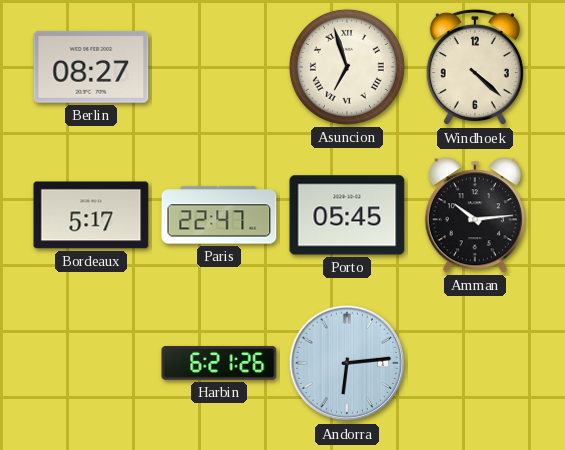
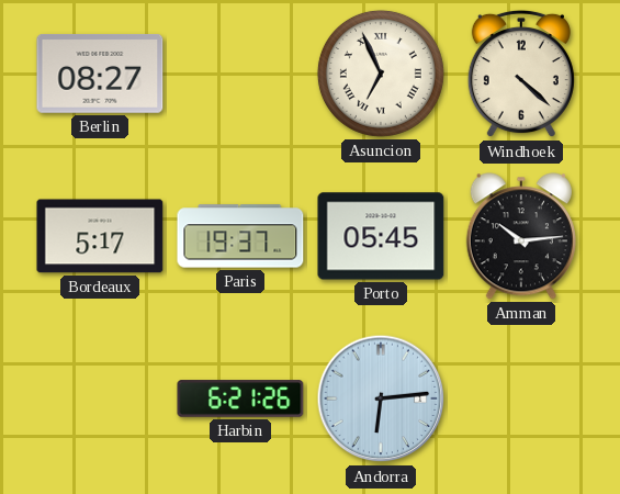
Asuncion: 6:57 -> 6:56 (381, 74)
Paris: 22:47 -> 19:37 (240, 236)
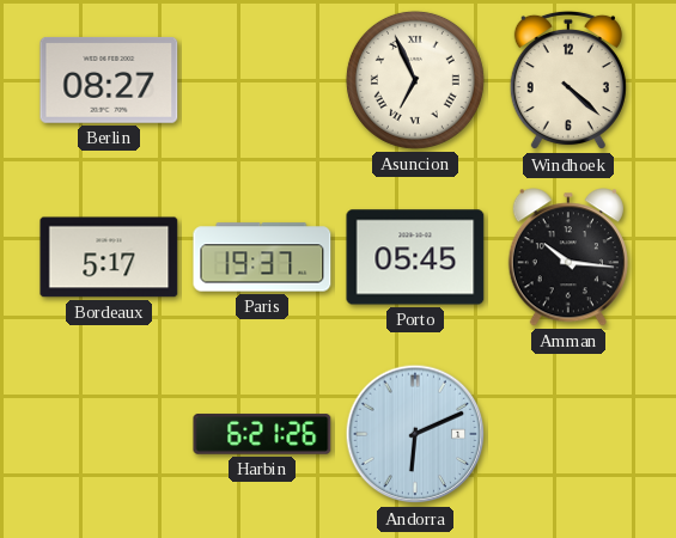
Amman: 10:14 -> 10:16 (568, 257)
Andorra: 6:14 -> 6:11 (415, 434)
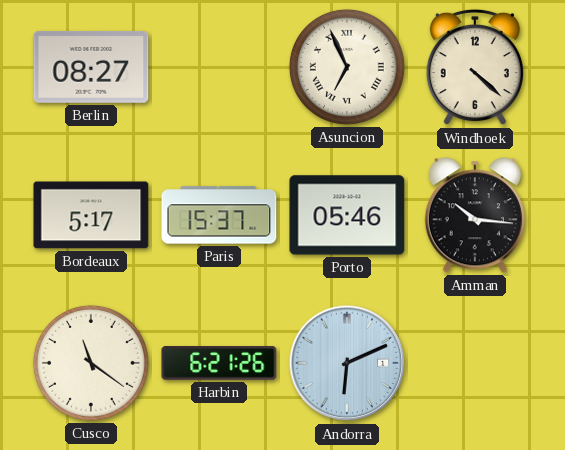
Paris: 19:37 -> 15:37 (219, 215)
Porto: 05:45 -> 05:46 (347, 215)
Cusco: none -> 11:21 (91, 363)
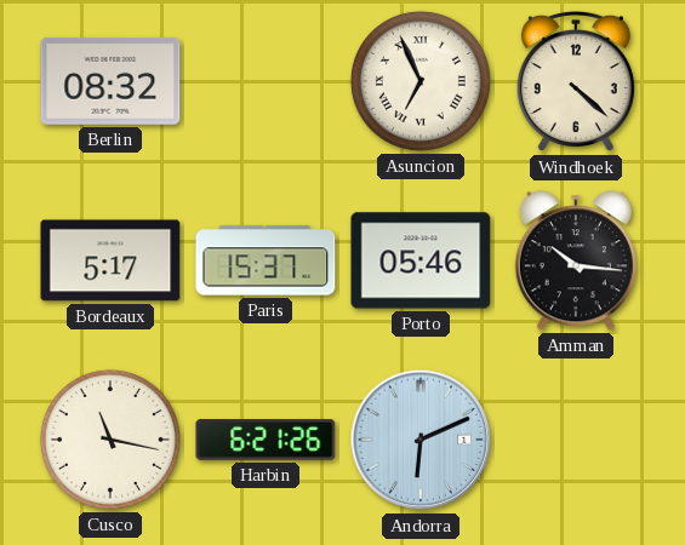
Berlin: 08:27 -> 08:32 (110, 81)
Cusco: 11:21 -> 11:17 (110, 440)
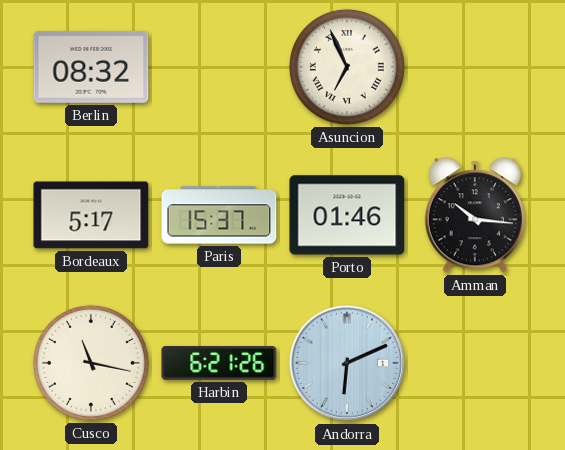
Windhoek: 4:22 -> none (576, 81)
Porto: 05:46 -> 01:46 (347, 215)
